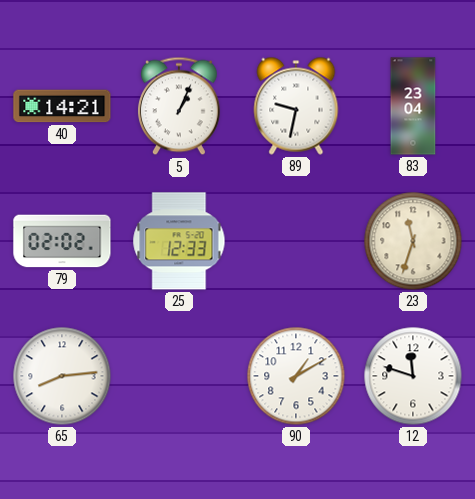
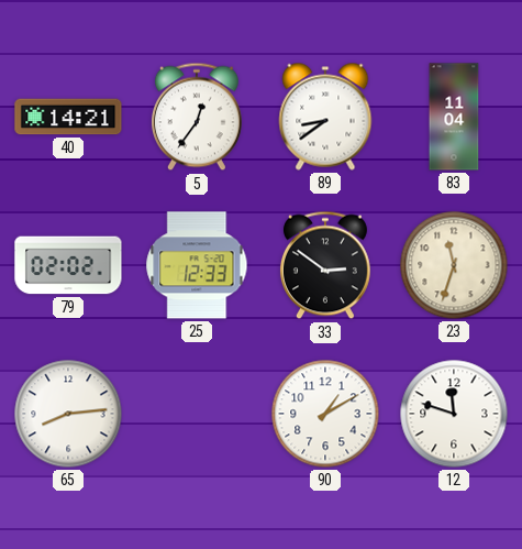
5: 1:04 -> 12:36 (197, 117)
89: 9:32 -> 8:39 (325, 117)
83: 23:04 -> 11:04 (454, 117)
33: none -> 2:51 (325, 265)
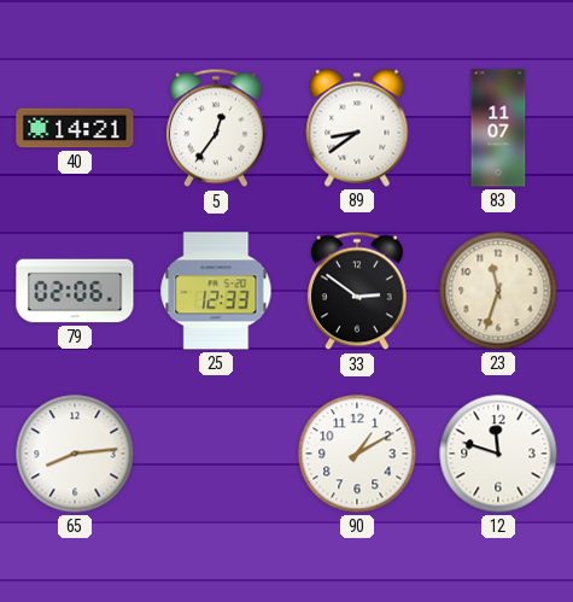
83: 11:04 -> 11:07 (498, 128)
79: 02:02 -> 02:06 (75, 291)
